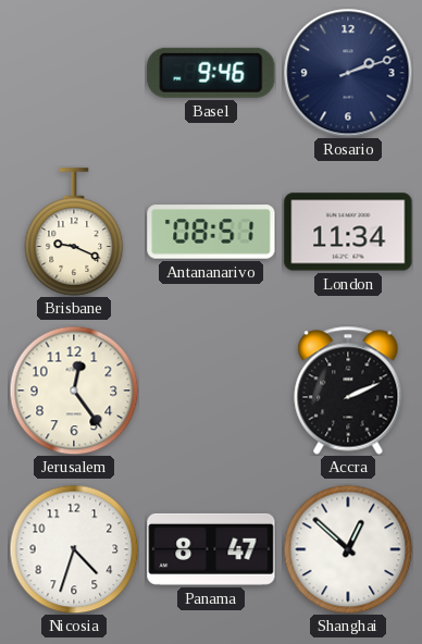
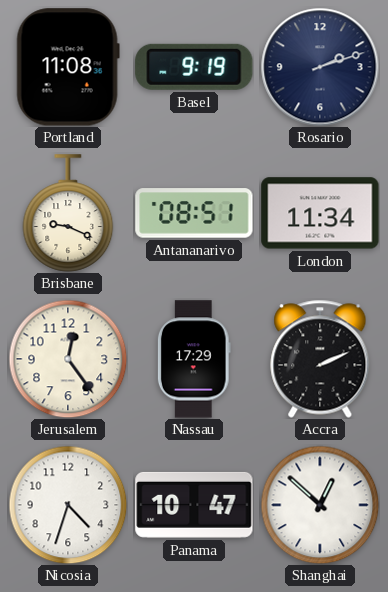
Portland: none -> 11:08 (68, 67)
Basel: 9:46 -> 9:19 (194, 67)
Nassau: none -> 17:29 (194, 359)
Panama: 8:47 -> 10:47 (194, 505)
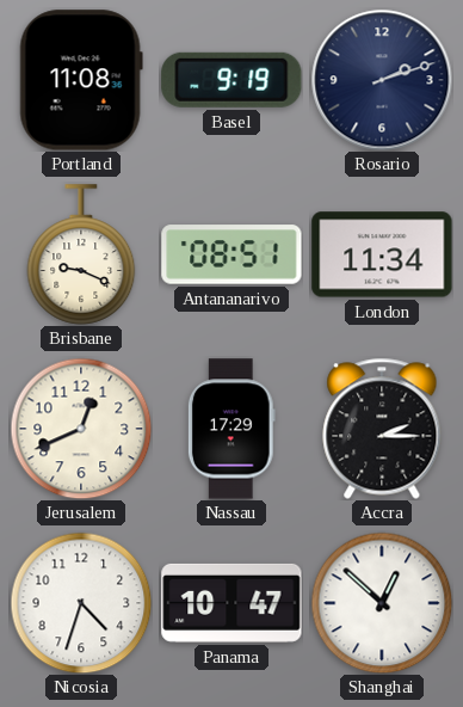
Jerusalem: 12:24 -> 12:41 (81, 429)
Accra: 2:11 -> 2:15 (382, 429)
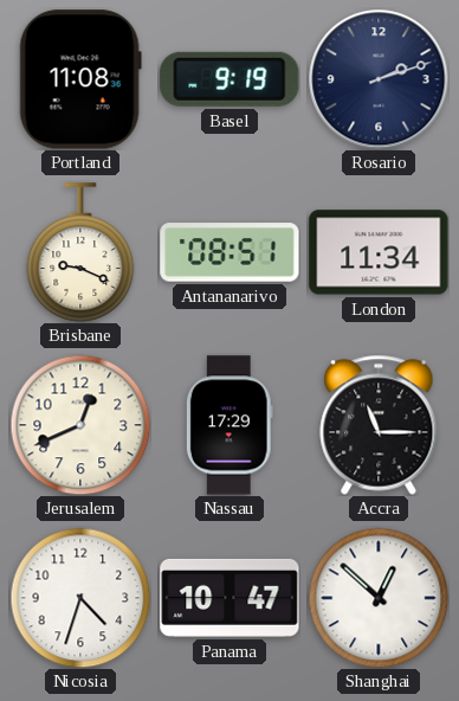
Accra: 2:15 -> 11:15 (379, 425)
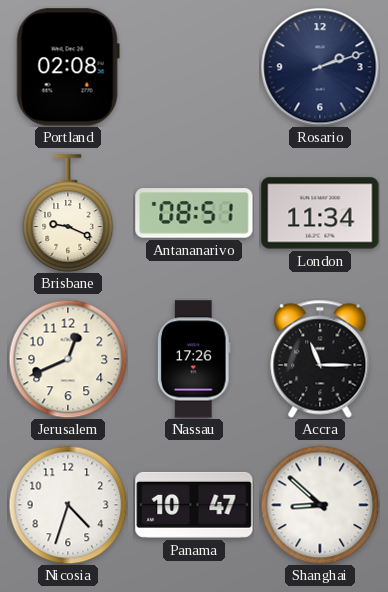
Portland: 11:08 -> 02:08 (68, 67)
Basel: 9:19 -> none (229, 79)
Nassau: 17:29 -> 17:26 (194, 359)
Shanghai: 12:52 -> 8:52 (320, 505)
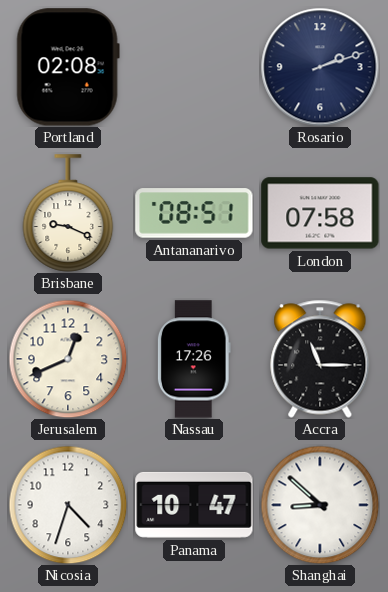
London: 11:34 -> 07:58 (320, 213)
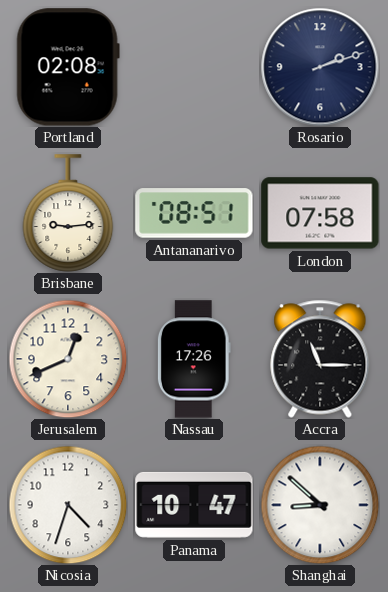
Brisbane: 9:19 -> 9:14 (68, 213)
